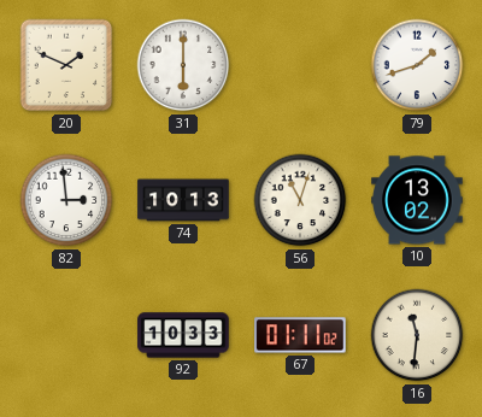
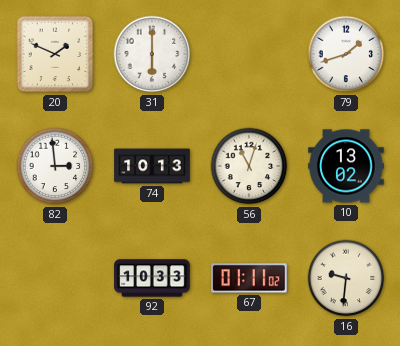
16: 11:31 -> 9:31 (346, 278)
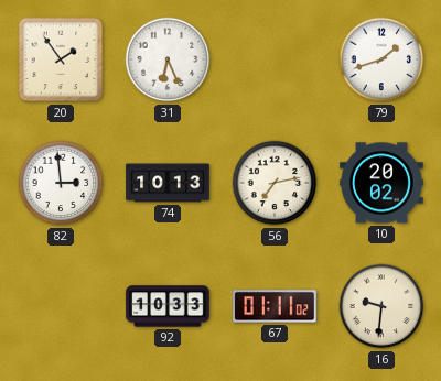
20: 1:49 -> 1:54 (61, 59)
31: 6:00 -> 6:26 (168, 59)
56: 11:03 -> 7:13 (275, 183)
10: 13:02 -> 20:02 (381, 183)
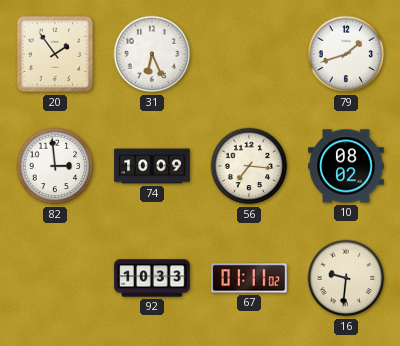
74: 10:13 -> 10:09 (152, 166)
56: 7:13 -> 7:16 (249, 166)
10: 20:02 -> 08:02 (346, 166)
